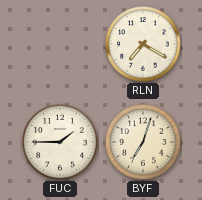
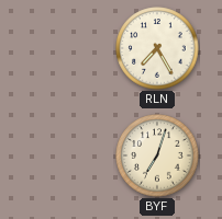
RLN: 7:20 -> 7:25 (157, 48)
FUC: 1:45 -> none (60, 142)
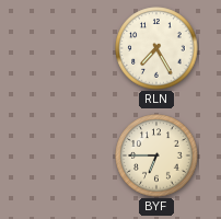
BYF: 7:03 -> 6:45 (156, 155)
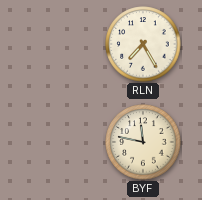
BYF: 6:45 -> 11:47 (143, 142)
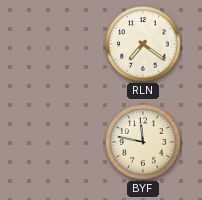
RLN: 7:25 -> 7:21 (143, 44)
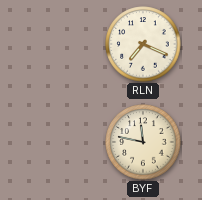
RLN: 7:21 -> 7:19 (143, 44)
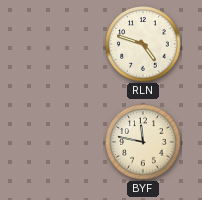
RLN: 7:19 -> 4:48 (143, 44)
